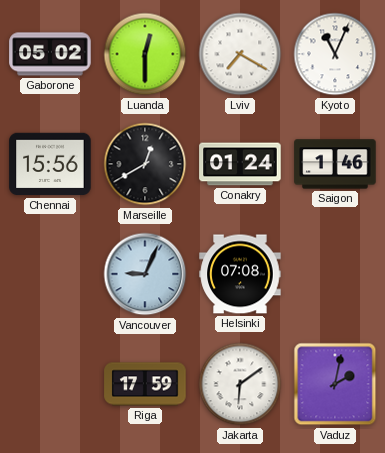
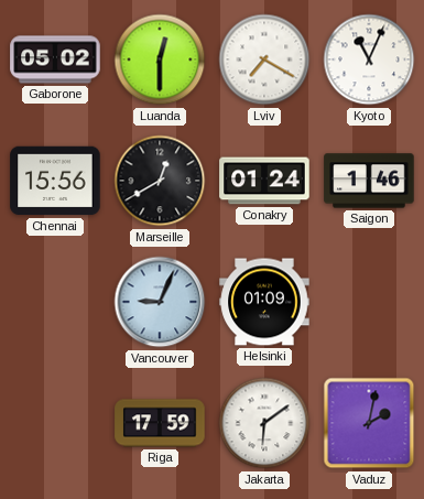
Helsinki: 07:08 -> 01:09 (264, 302)
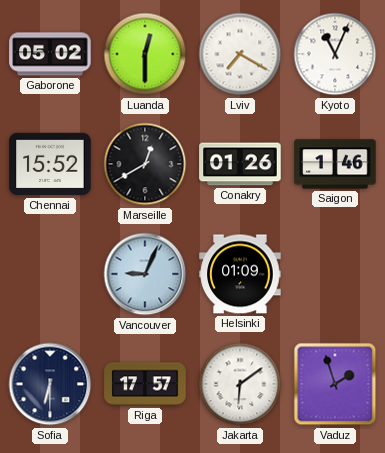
Chennai: 15:56 -> 15:52 (50, 164)
Conakry: 01:24 -> 01:26 (240, 164)
Sofia: none -> 6:30 (50, 384)
Riga: 17:59 -> 17:57 (145, 384)
Vaduz: 2:02 -> 1:57 (335, 384)
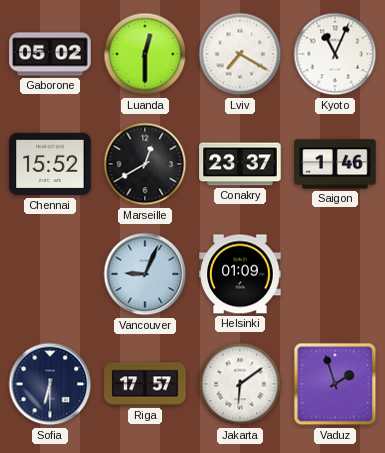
Conakry: 01:26 -> 23:37 (240, 164)
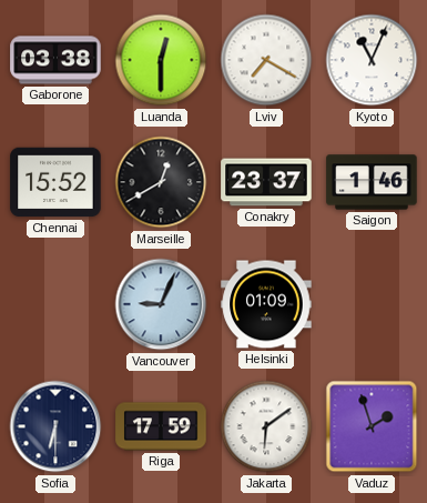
Gaborone: 05:02 -> 03:38 (55, 60)
Riga: 17:57 -> 17:59 (161, 426)
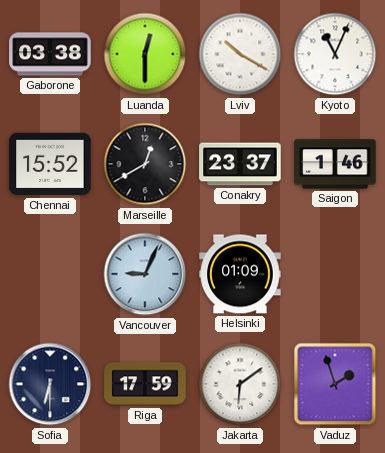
Lviv: 7:20 -> 10:20 (240, 54)
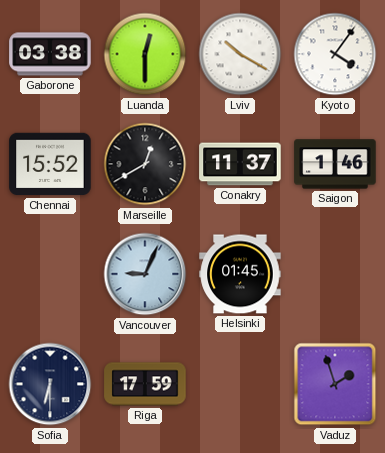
Kyoto: 11:04 -> 4:06 (335, 54)
Conakry: 23:37 -> 11:37 (240, 164)
Helsinki: 01:09 -> 01:45 (240, 274)
Jakarta: 6:09 -> none (240, 384)
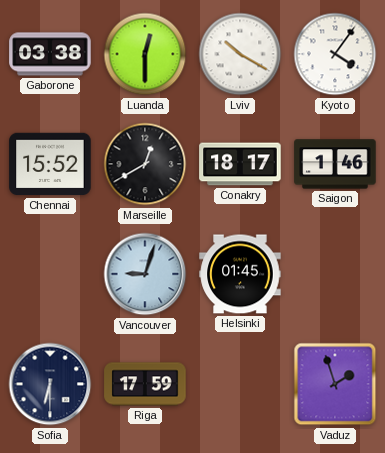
Conakry: 11:37 -> 18:17 (240, 164)
Vancouver: 9:04 -> 9:03 (145, 274)
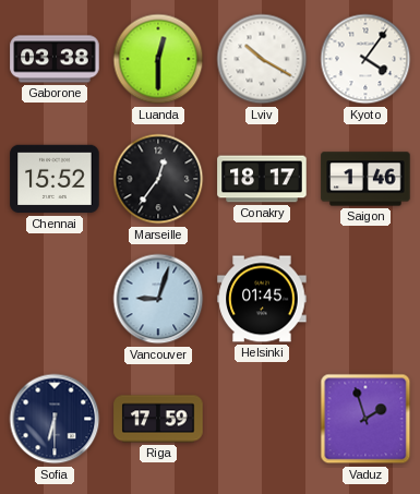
Marseille: 12:40 -> 12:36 (158, 179)
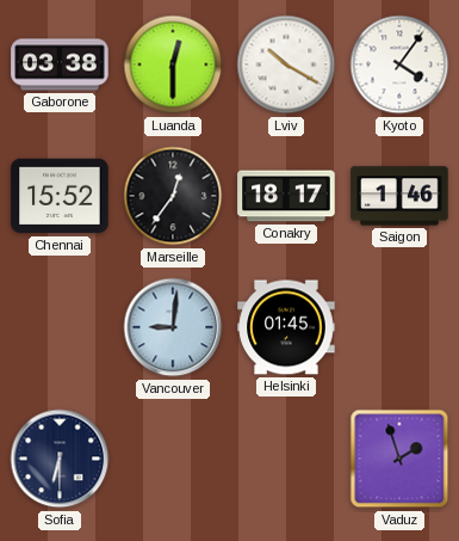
Vancouver: 9:03 -> 9:01 (173, 327)
Riga: 17:59 -> none (158, 419)
